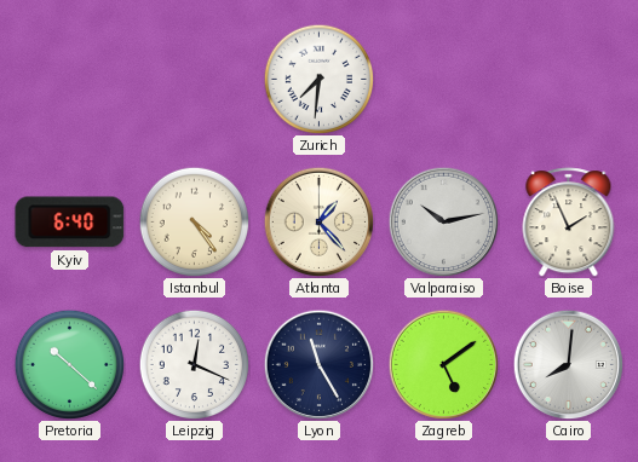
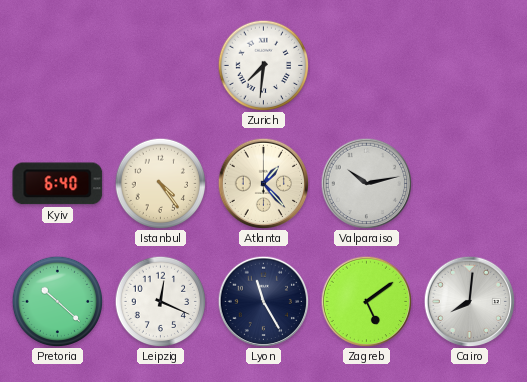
Boise: 1:56 -> none (569, 223)
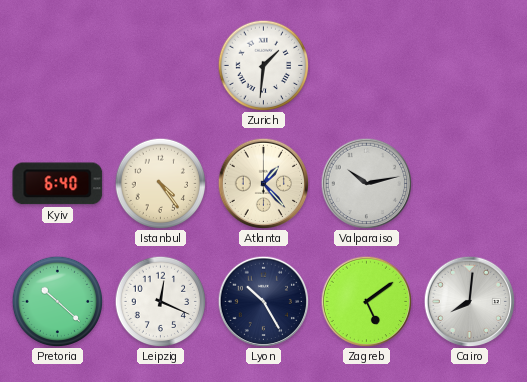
Zurich: 7:31 -> 1:31 (263, 65)
Lyon: 11:25 -> 10:25 (263, 301)
